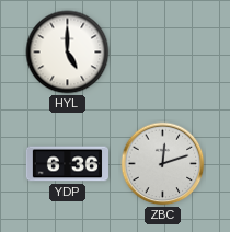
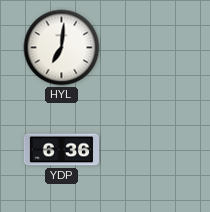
HYL: 5:00 -> 7:01 (62, 48)
ZBC: 12:12 -> none (163, 164)
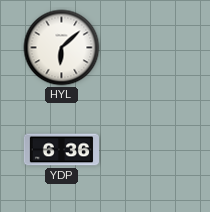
HYL: 7:01 -> 6:08 (62, 48)
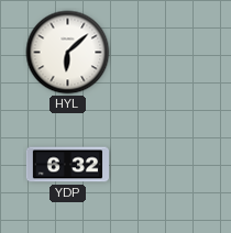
YDP: 6:36 -> 6:32 (67, 165)
